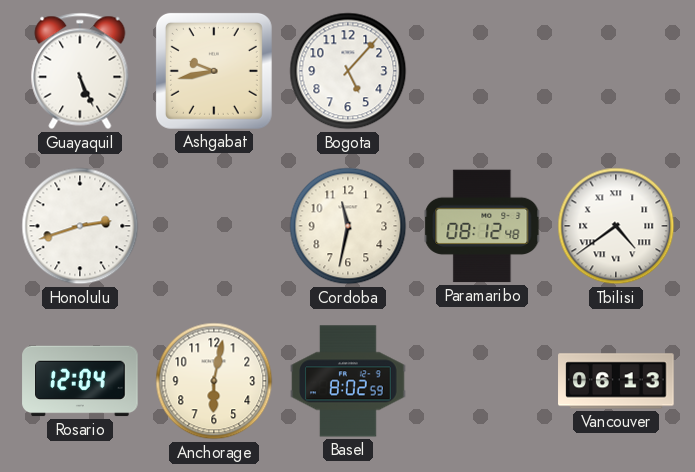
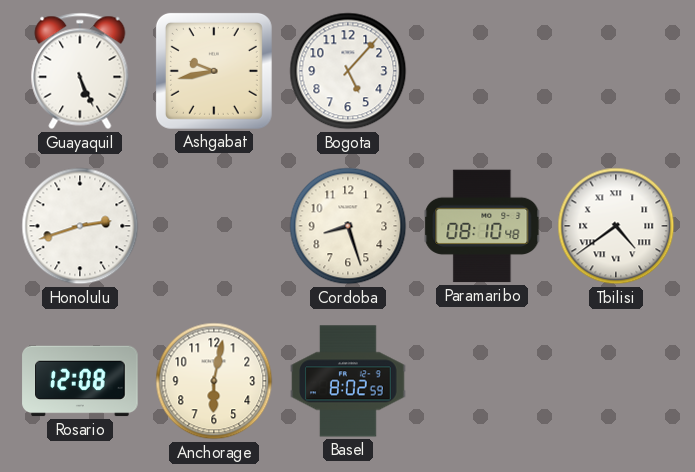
Cordoba: 11:32 -> 8:27 (348, 226)
Paramaribo: 08:12 -> 08:10 (482, 226)
Rosario: 12:04 -> 12:08 (80, 381)
Vancouver: 06:13 -> none (616, 381)
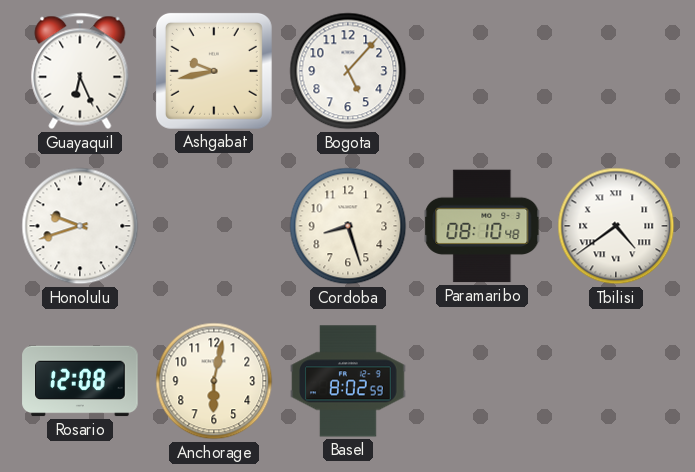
Guayaquil: 5:26 -> 6:26 (80, 71)
Honolulu: 2:42 -> 9:42 (80, 226)
